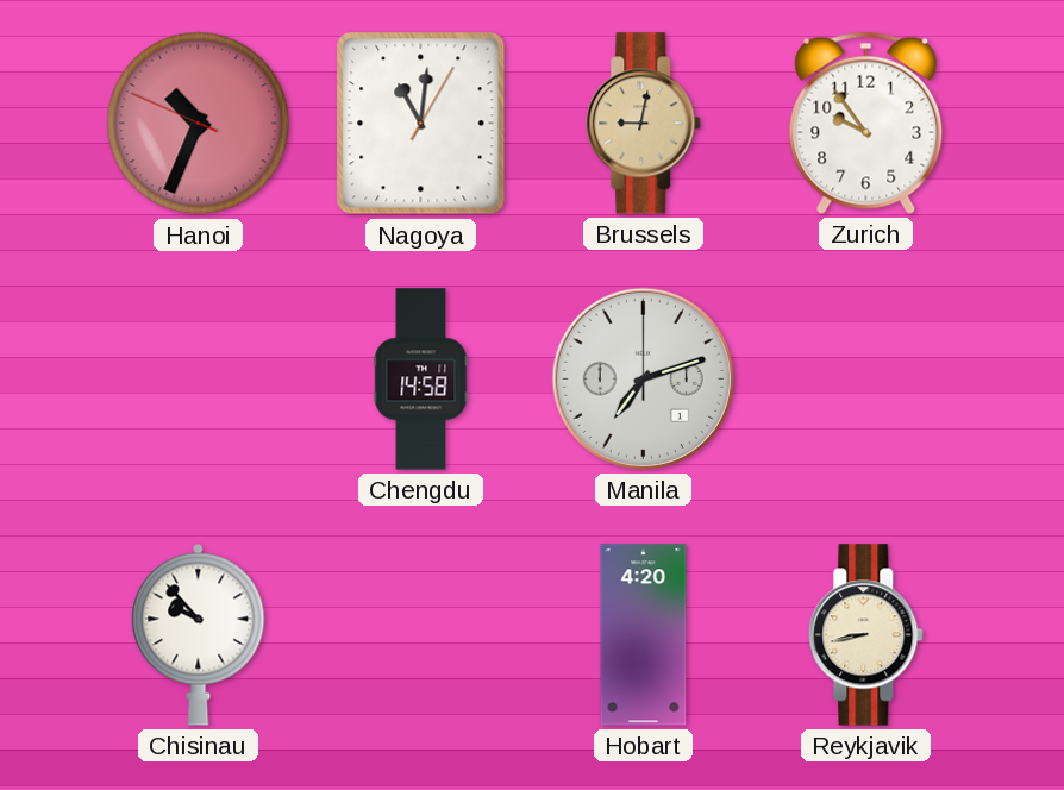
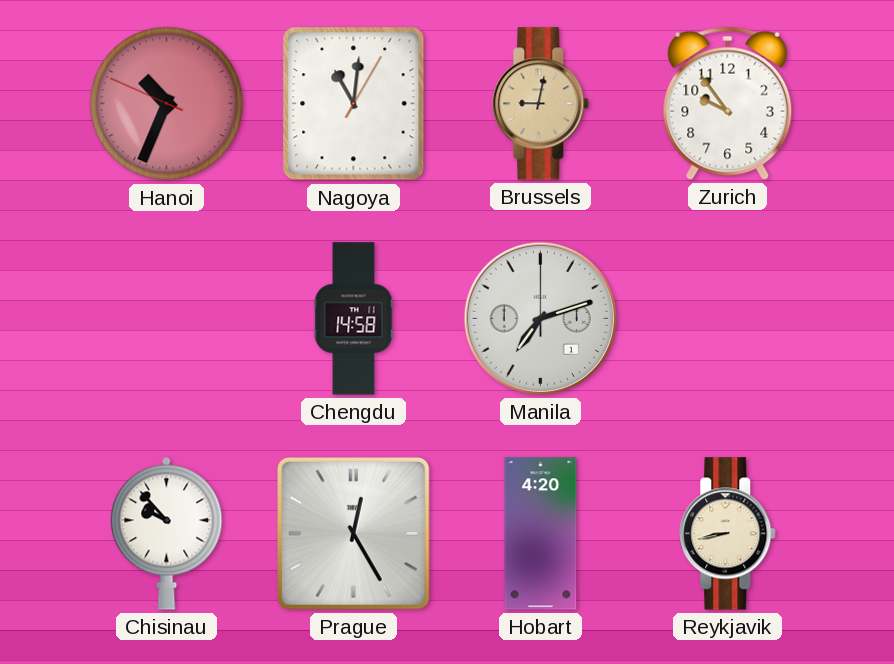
Prague: none -> 12:25 (353, 533)
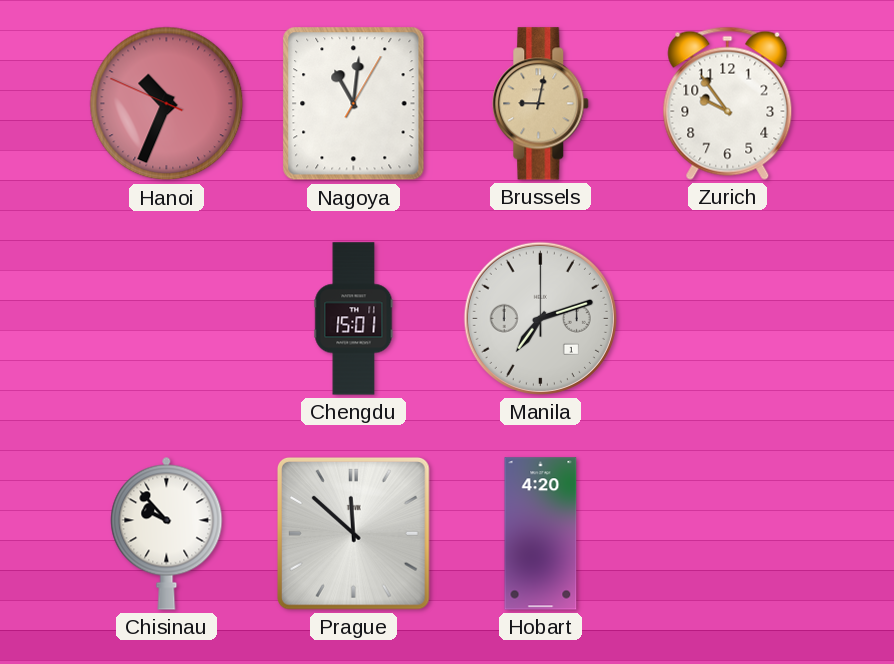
Chengdu: 14:58 -> 15:01 (354, 319)
Prague: 12:25 -> 11:52 (353, 533)
Reykjavik: 8:43 -> none (728, 534)
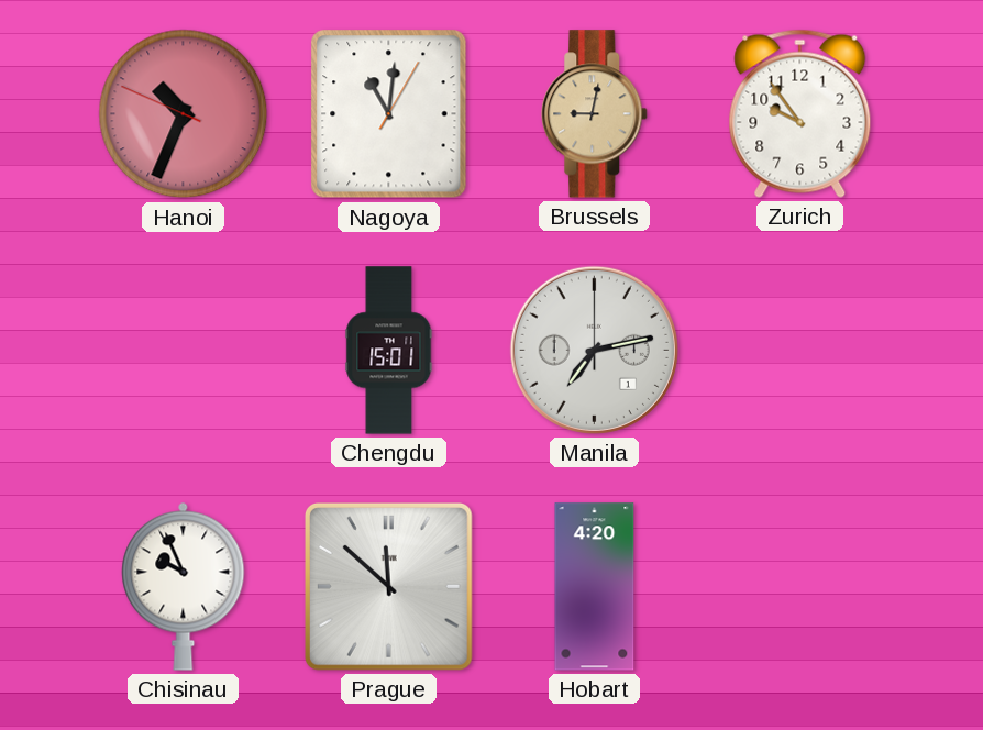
Manila: 7:12 -> 7:13 (594, 350)
Chisinau: 9:53 -> 9:56 (184, 586)
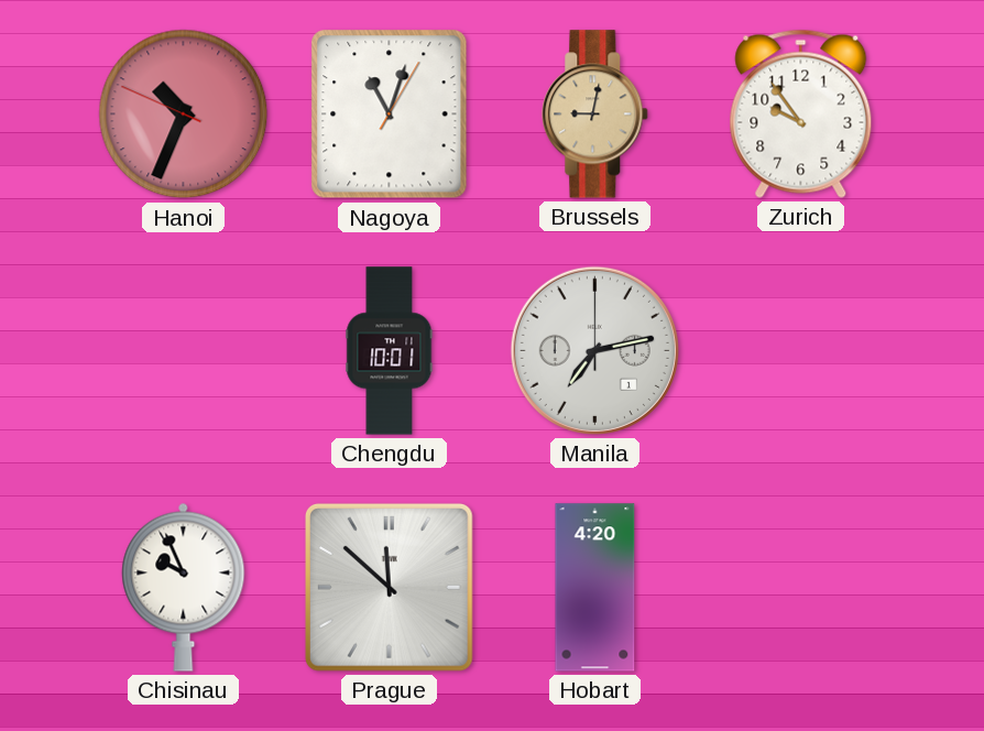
Nagoya: 11:01 -> 11:03 (390, 114)
Chengdu: 15:01 -> 10:01 (390, 351)
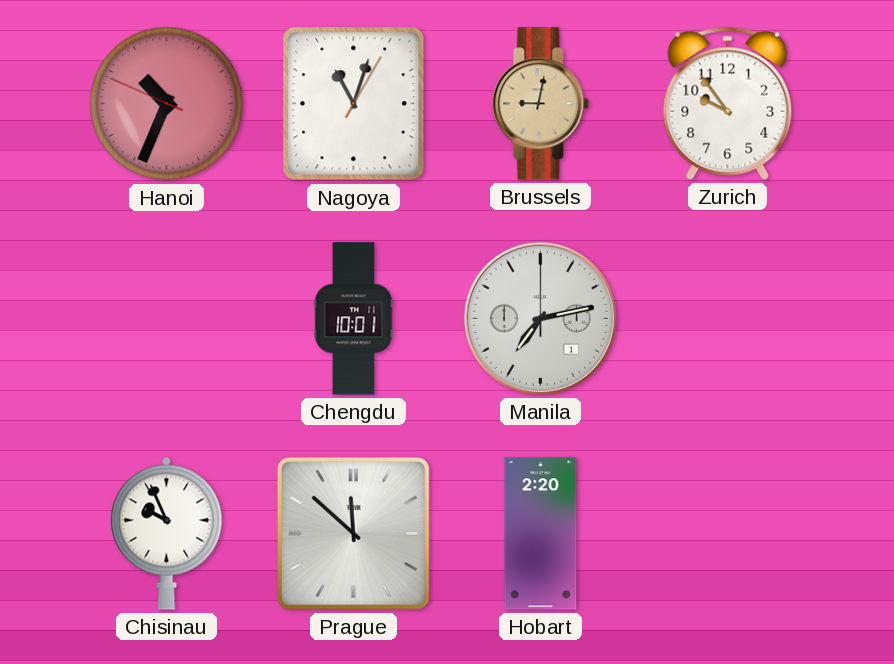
Hobart: 4:20 -> 2:20 (541, 534)
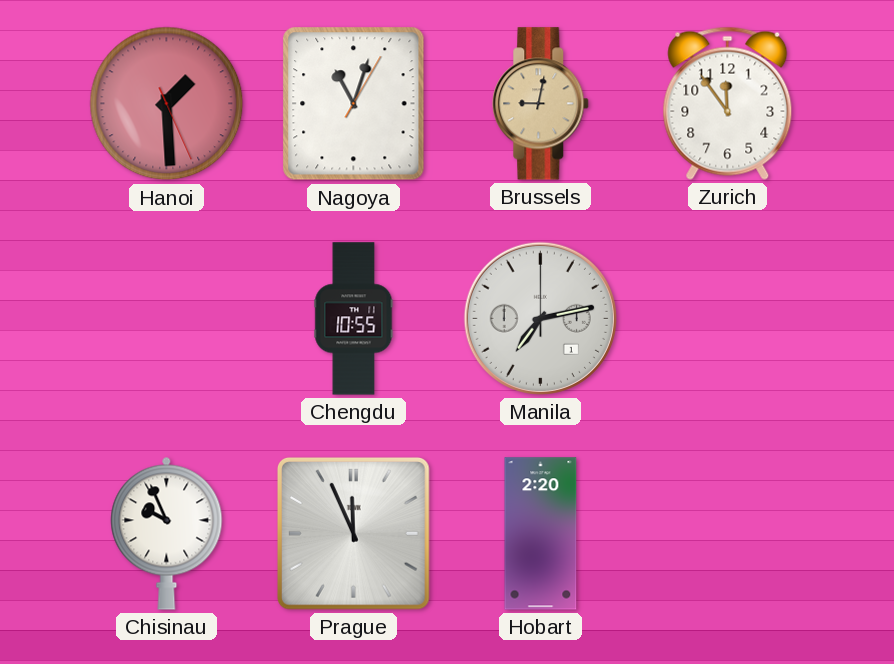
Hanoi: 10:33 -> 1:29 (167, 104)
Zurich: 9:54 -> 11:54 (728, 103)
Chengdu: 10:01 -> 10:55 (354, 319)
Prague: 11:52 -> 11:56 (353, 533)
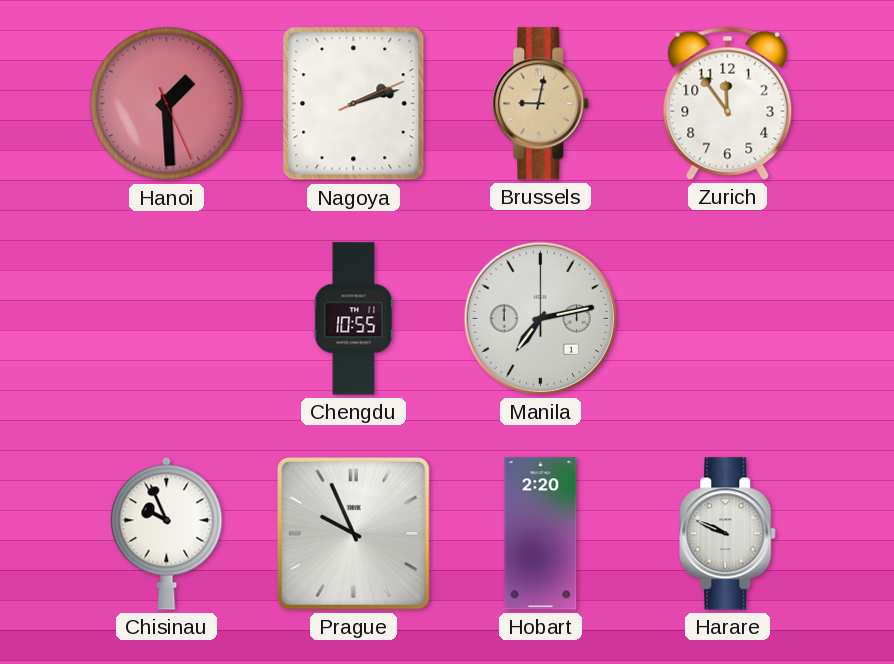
Nagoya: 11:03 -> 2:12 (354, 104)
Prague: 11:56 -> 9:56 (353, 533)
Harare: none -> 9:49 (728, 534)
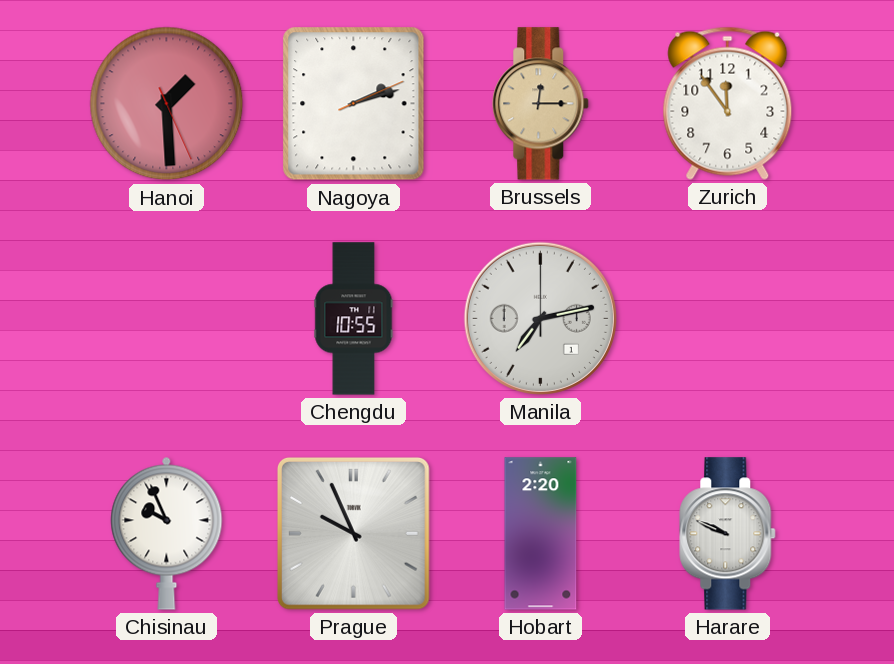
Brussels: 9:02 -> 12:15 (541, 104)
